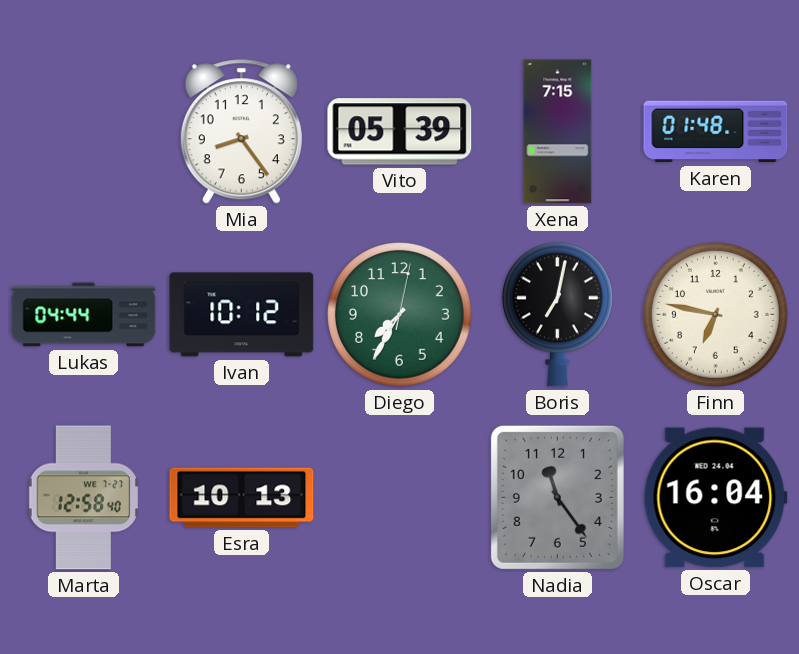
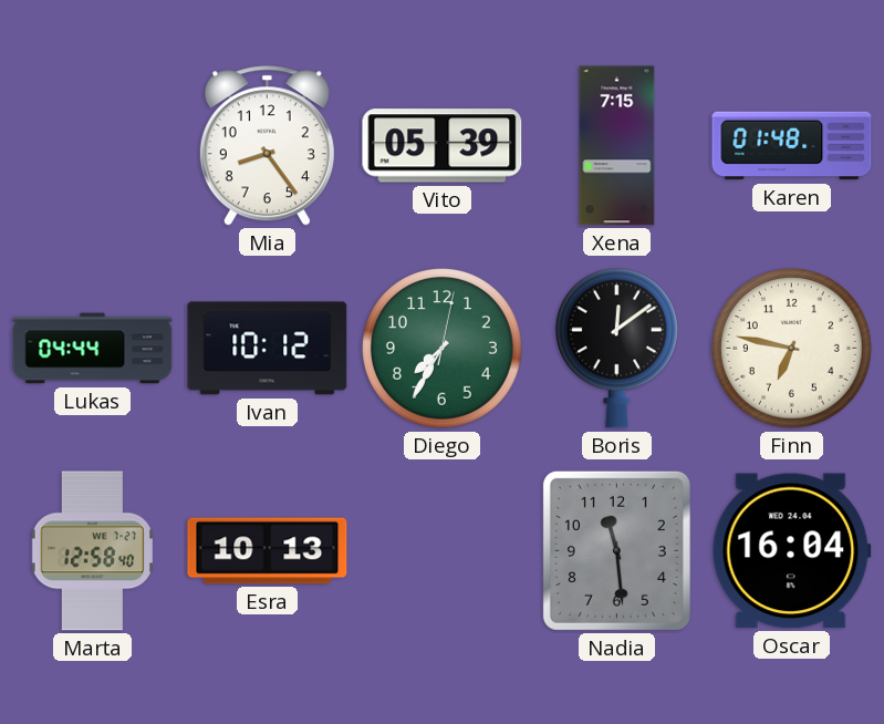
Boris: 7:02 -> 12:09 (616, 348)
Nadia: 11:24 -> 11:29 (616, 550)
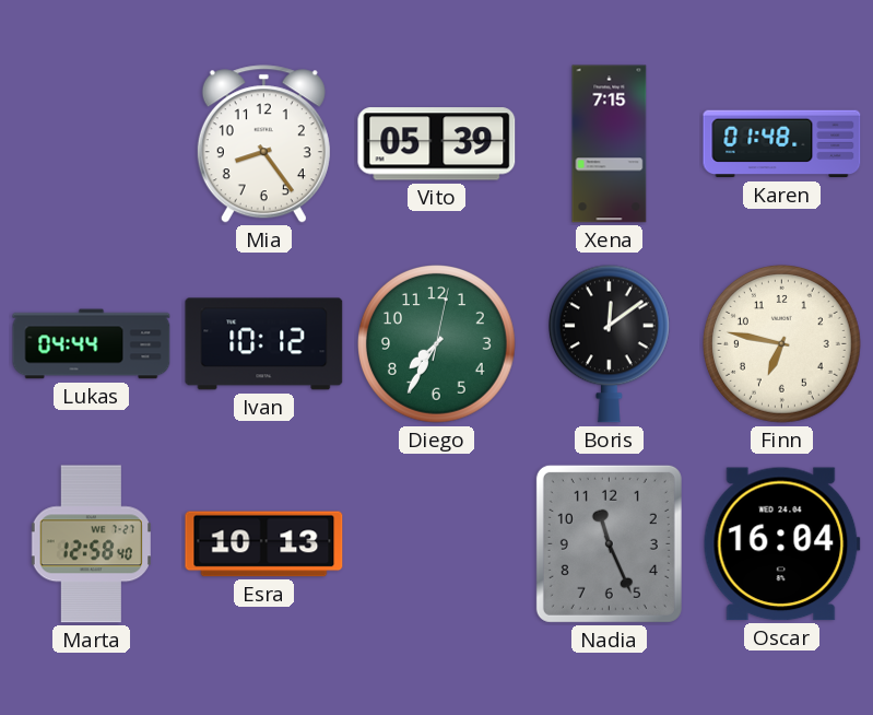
Nadia: 11:29 -> 11:26 (609, 543)
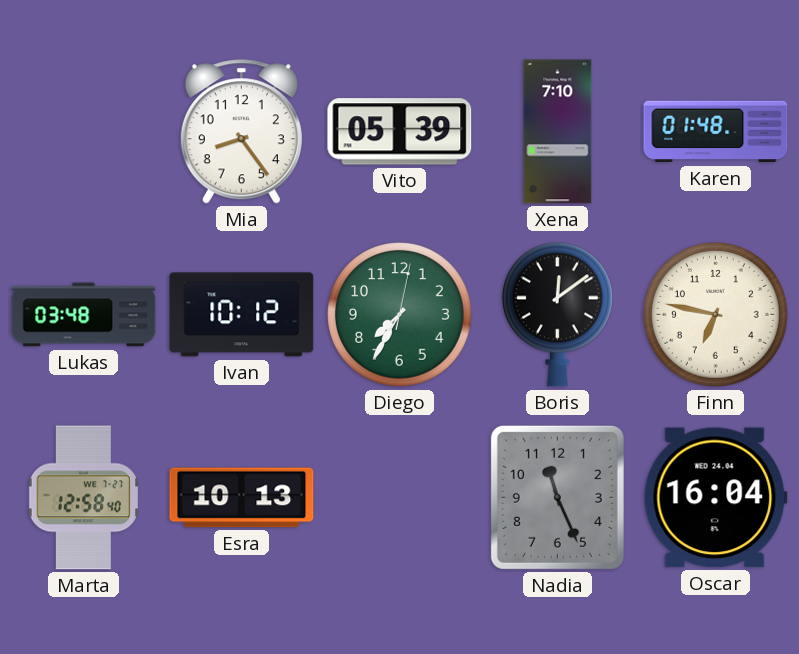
Xena: 7:15 -> 7:10 (558, 132)
Lukas: 04:44 -> 03:48 (84, 315)
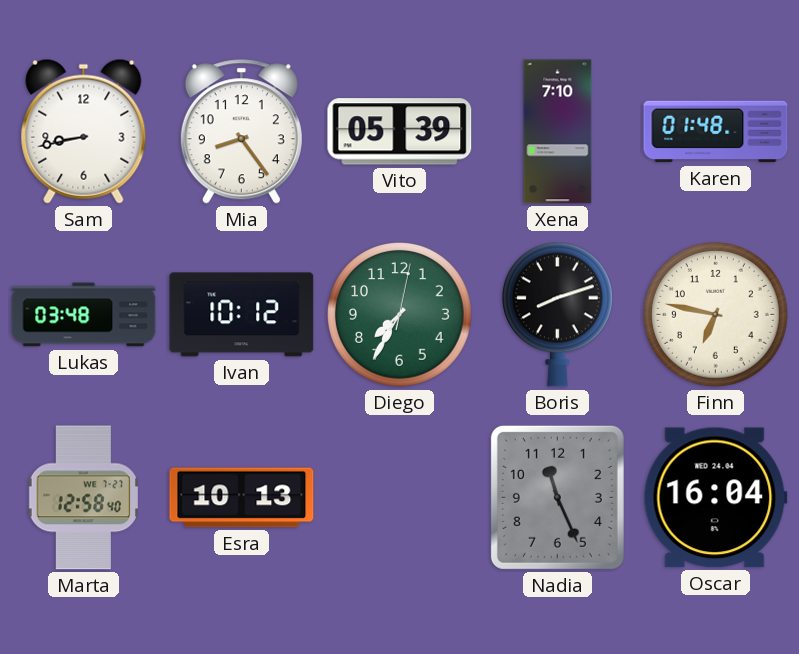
Sam: none -> 8:43 (84, 131)
Boris: 12:09 -> 8:12 (557, 314)
